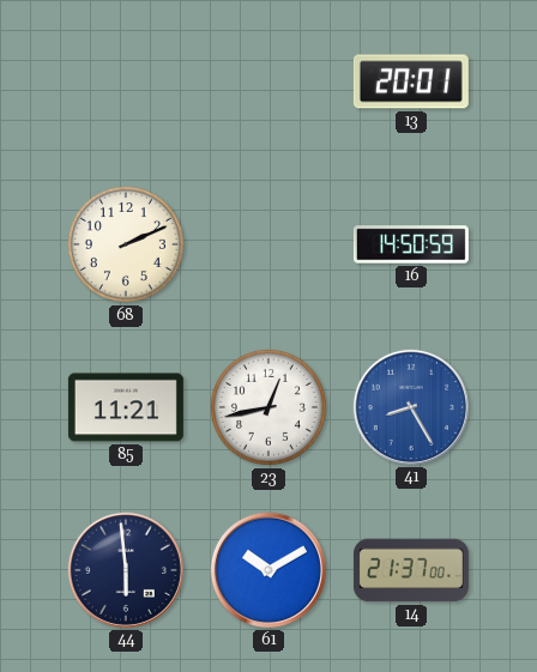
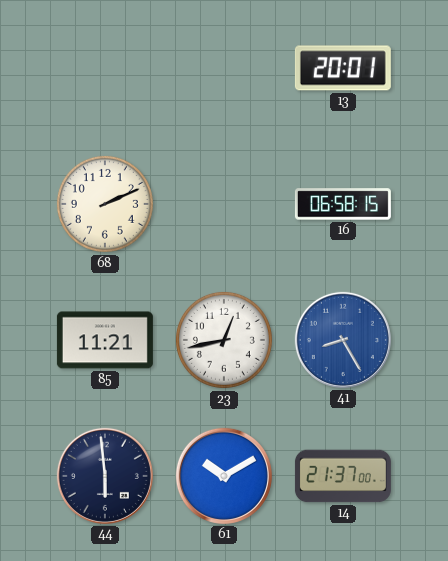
16: 14:50 -> 06:58 (343, 204)
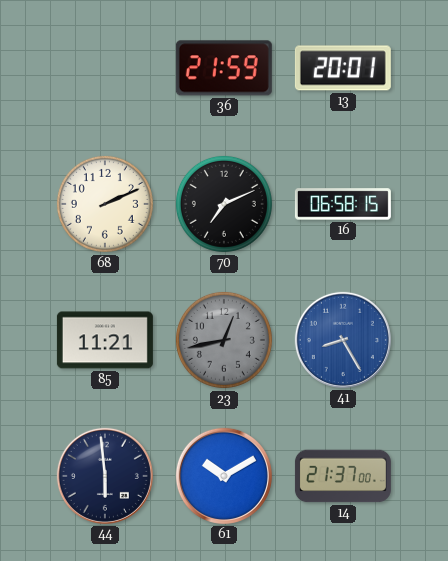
36: none -> 21:59 (224, 68)
70: none -> 7:11 (224, 204)
23 dial: white -> grey (224, 340)
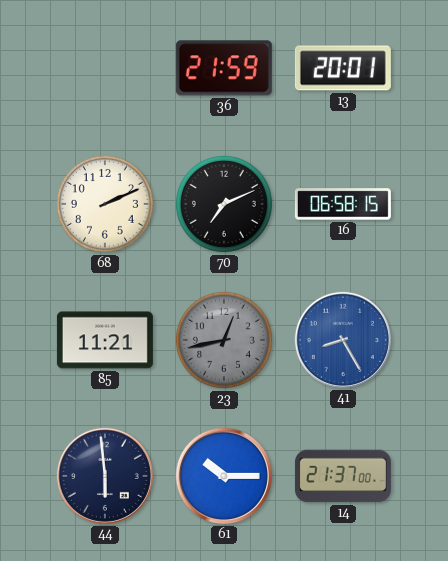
61: 10:10 -> 10:15 (224, 476)
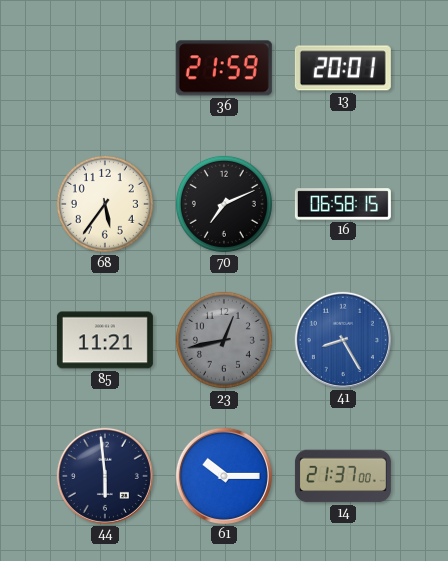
68: 2:11 -> 5:36 (105, 204)
